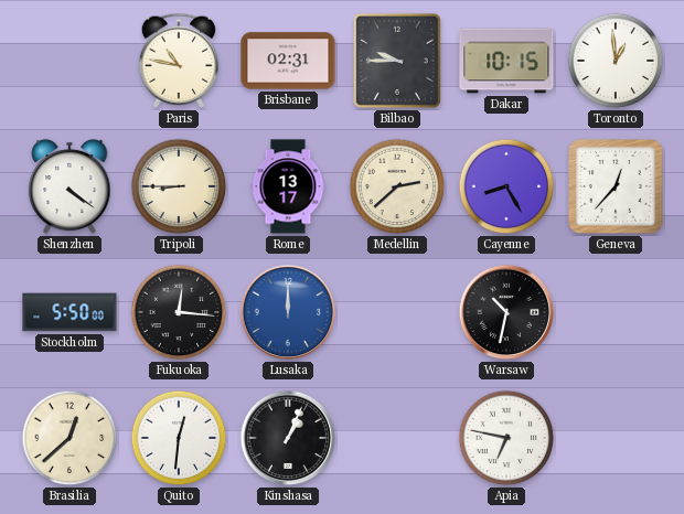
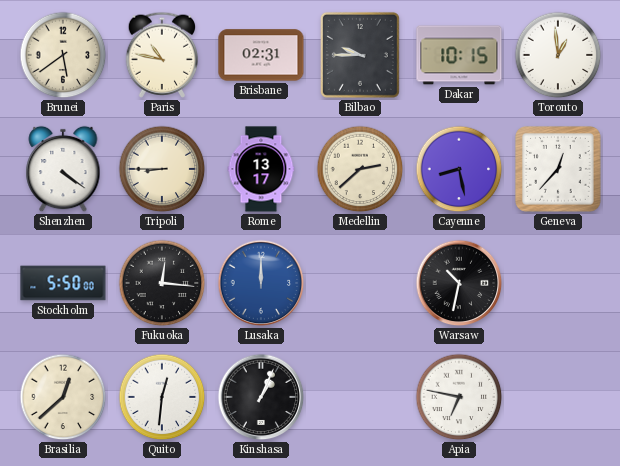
Brunei: none -> 5:39 (63, 55)
Cayenne: 8:25 -> 8:28 (459, 169)
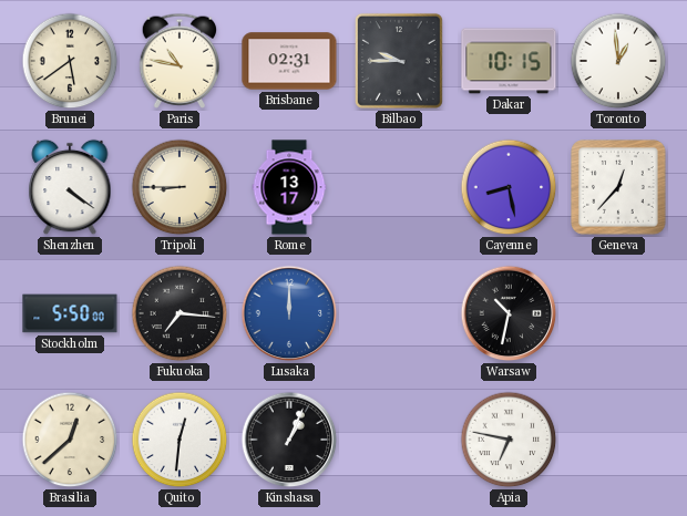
Medellin: 2:38 -> none (360, 169)
Fukuoka: 12:16 -> 7:16 (180, 313)
